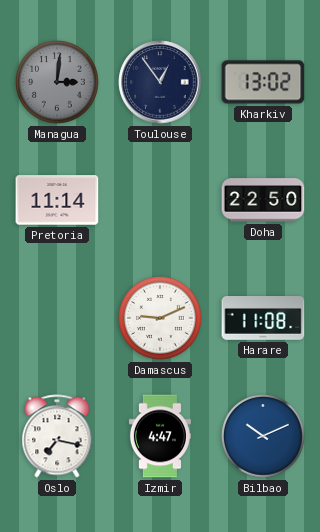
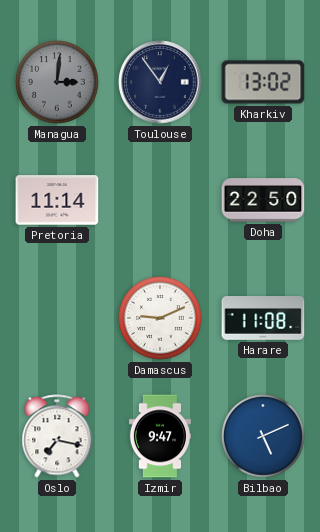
Izmir: 4:47 -> 9:47 (160, 436)
Bilbao: 10:11 -> 5:11 (263, 436)
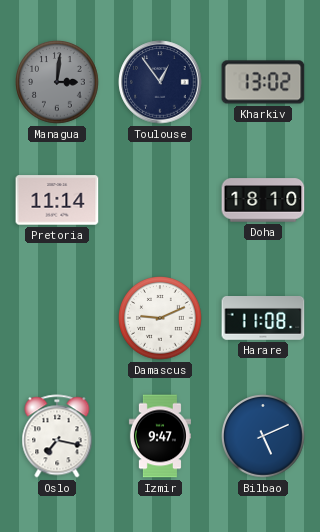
Doha: 22:50 -> 18:10 (263, 200)
